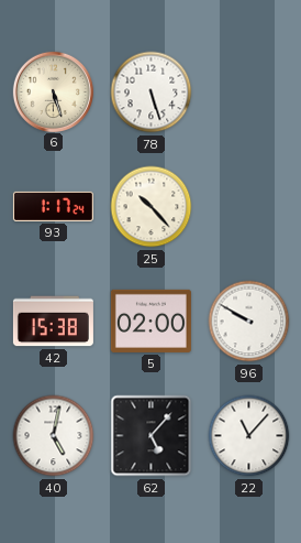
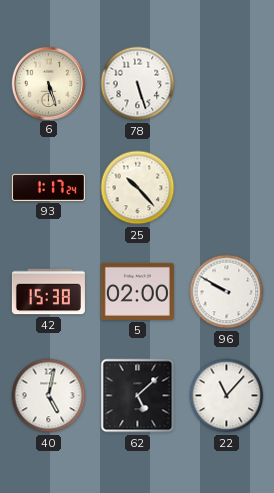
62: 5:07 -> 5:08 (138, 396)
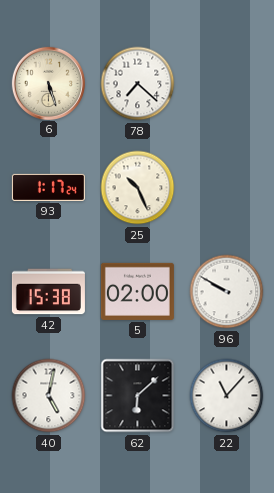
78: 5:27 -> 7:22 (138, 84)
25: 10:23 -> 10:26 (138, 188)
62: 5:08 -> 6:08 (138, 396)
